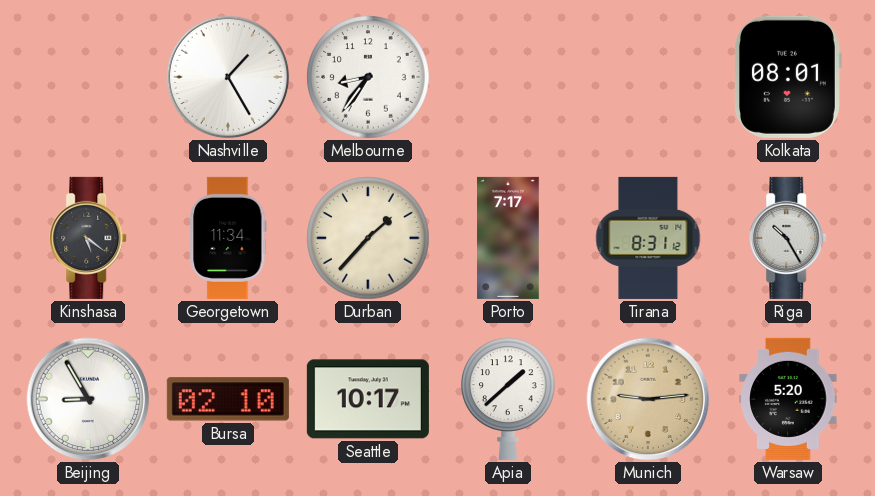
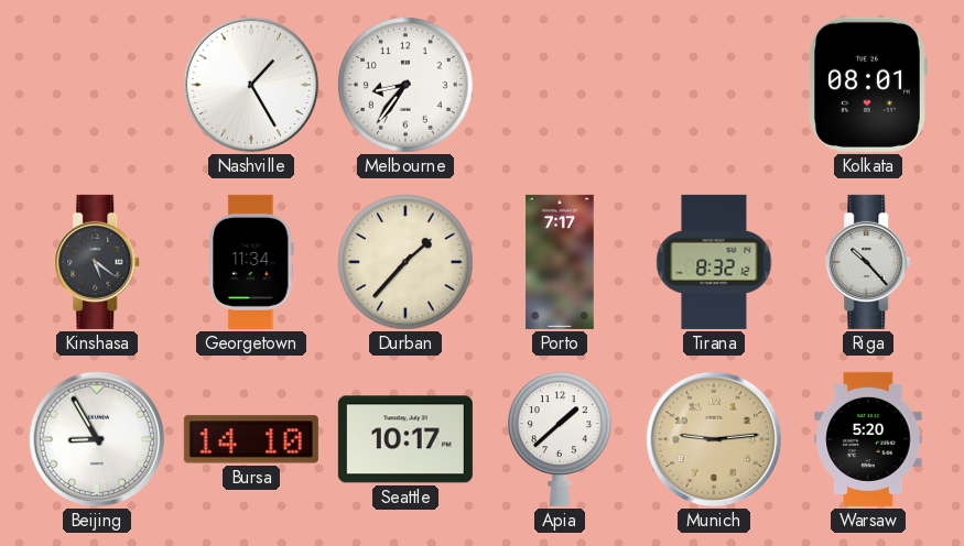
Tirana: 8:31 -> 8:32 (714, 262)
Riga: 10:25 -> 10:23 (869, 262)
Bursa: 02:10 -> 14:10 (251, 439)
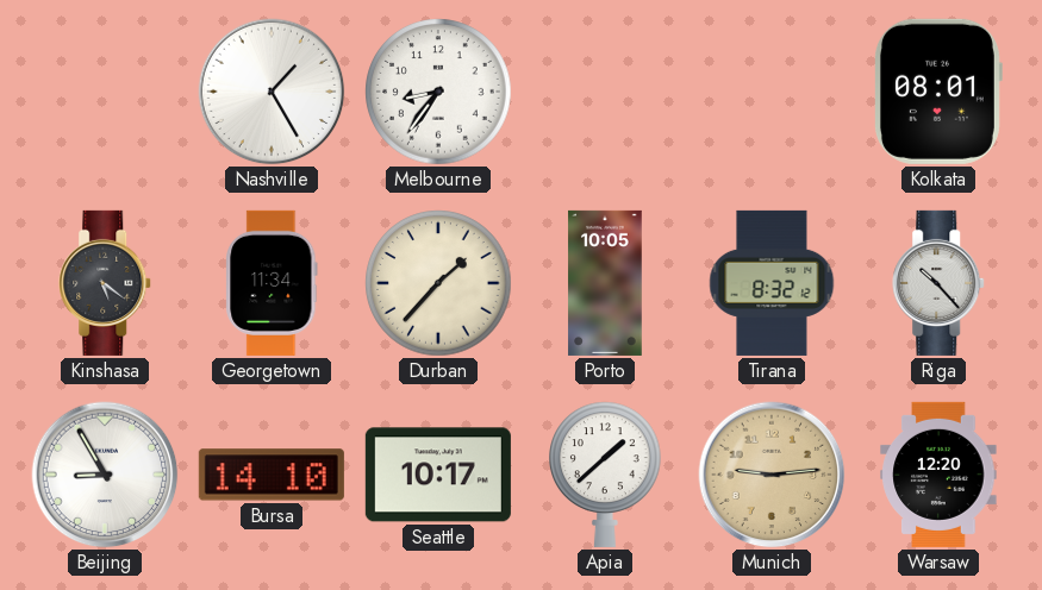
Porto: 7:17 -> 10:05 (605, 283)
Warsaw: 5:20 -> 12:20 (938, 475)
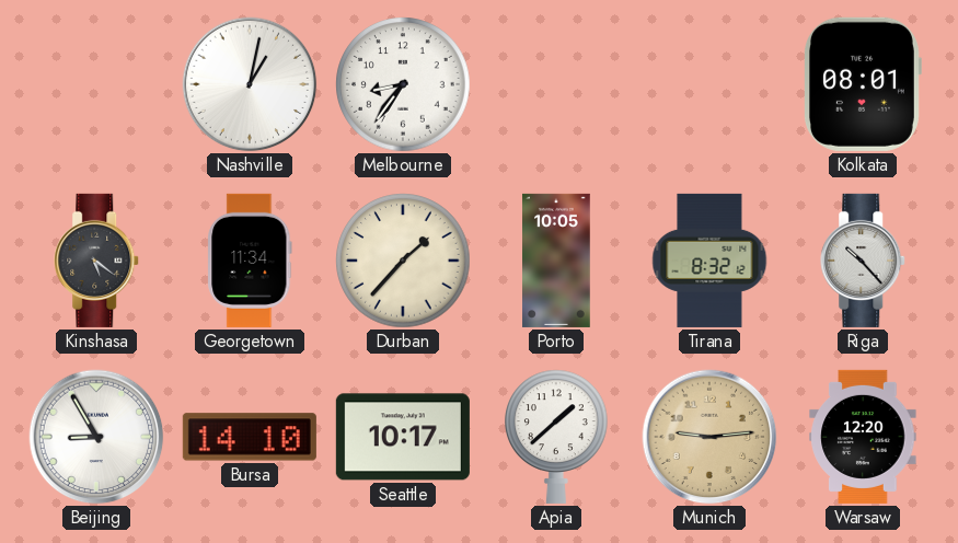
Nashville: 1:25 -> 1:02 (250, 84)
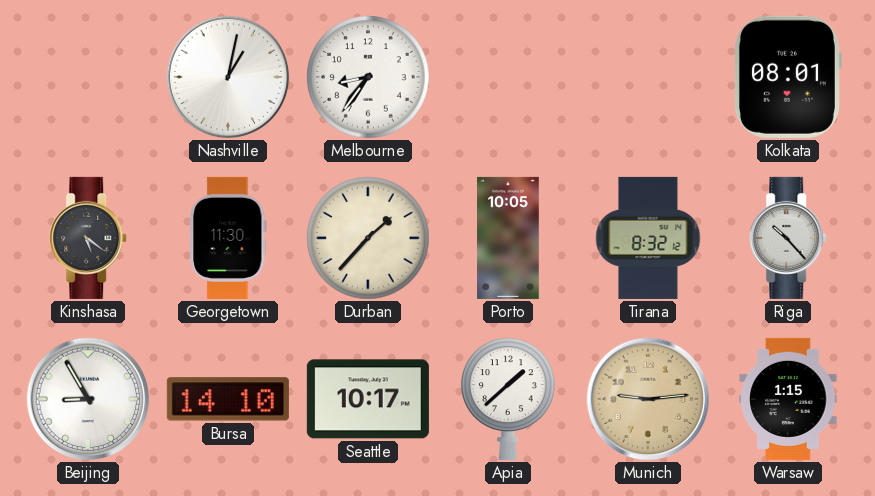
Georgetown: 11:34 -> 11:30 (228, 238)
Warsaw: 12:20 -> 1:15 (788, 399)
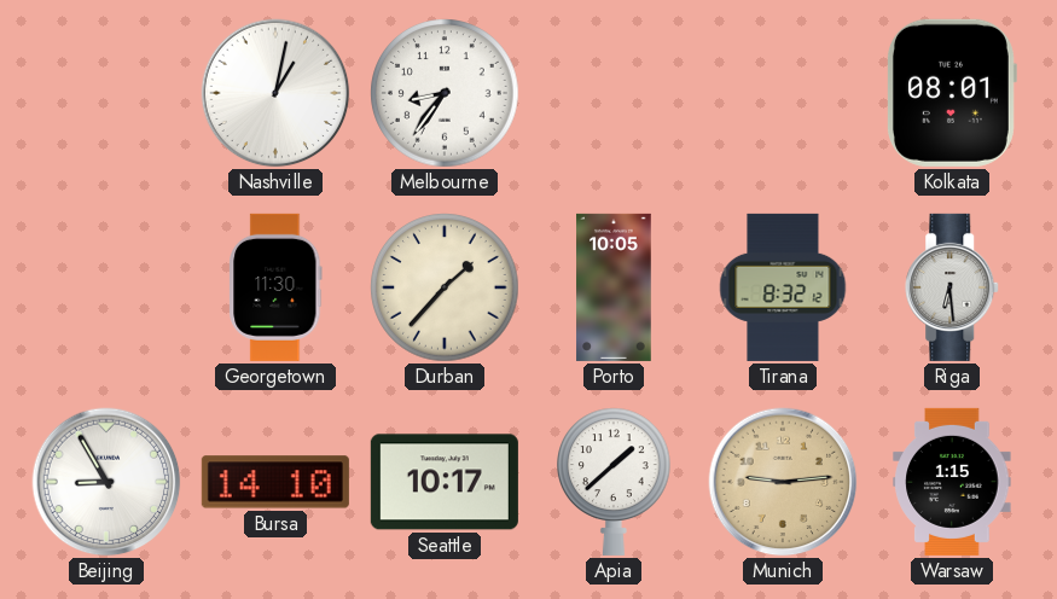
Kinshasa: 5:21 -> none (89, 238)
Riga: 10:23 -> 6:29 (953, 287)
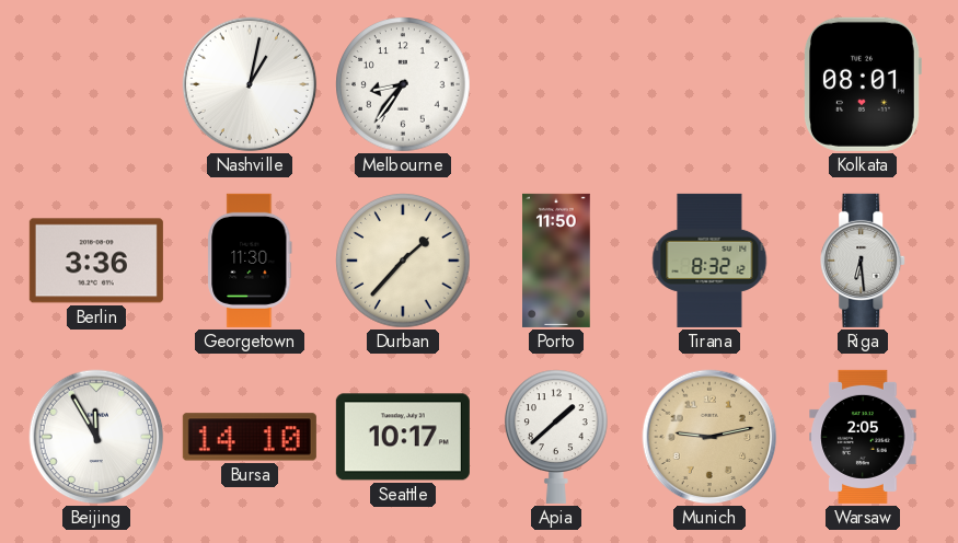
Berlin: none -> 3:36 (96, 261)
Porto: 10:05 -> 11:50 (556, 261)
Beijing: 8:55 -> 11:55 (96, 437)
Munich: 9:14 -> 9:13 (709, 437)
Warsaw: 1:15 -> 2:05 (863, 437)
